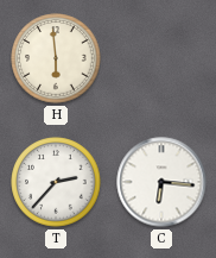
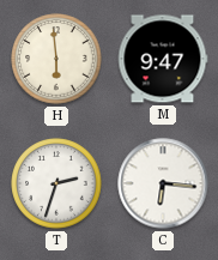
M: none -> 9:47 (163, 59)
T: 2:37 -> 2:33 (56, 183)
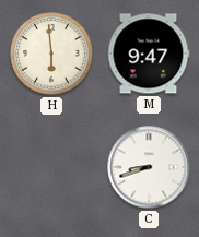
T: 2:33 -> none (56, 183)
C: 6:16 -> 8:42 (149, 167)
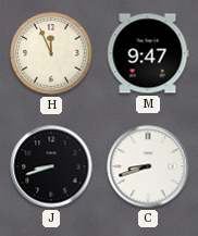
H: 5:59 -> 11:56 (51, 53)
J: none -> 8:42 (51, 166)
